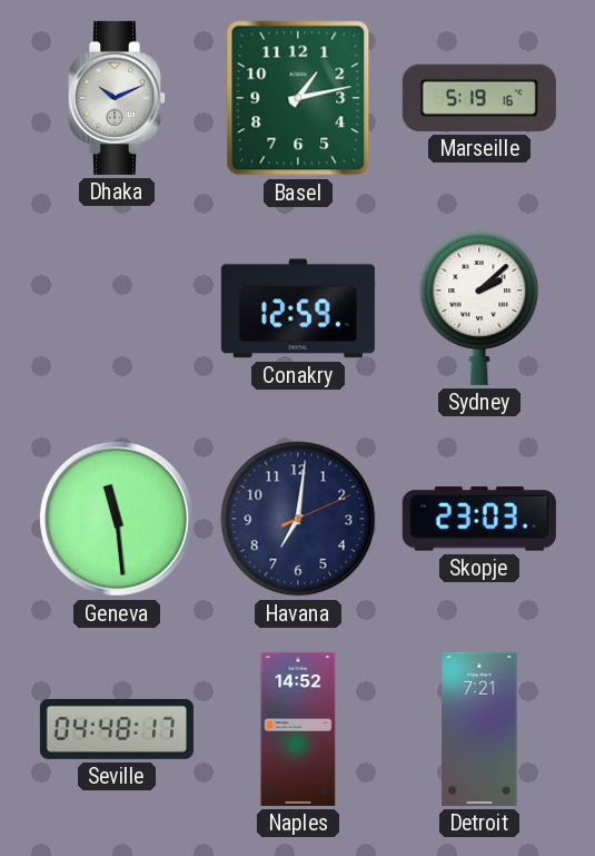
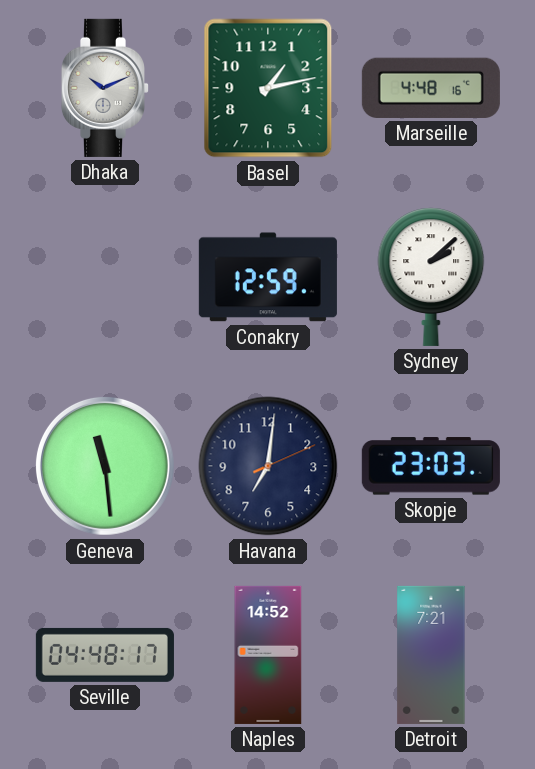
Marseille: 5:19 -> 4:48 (431, 88)
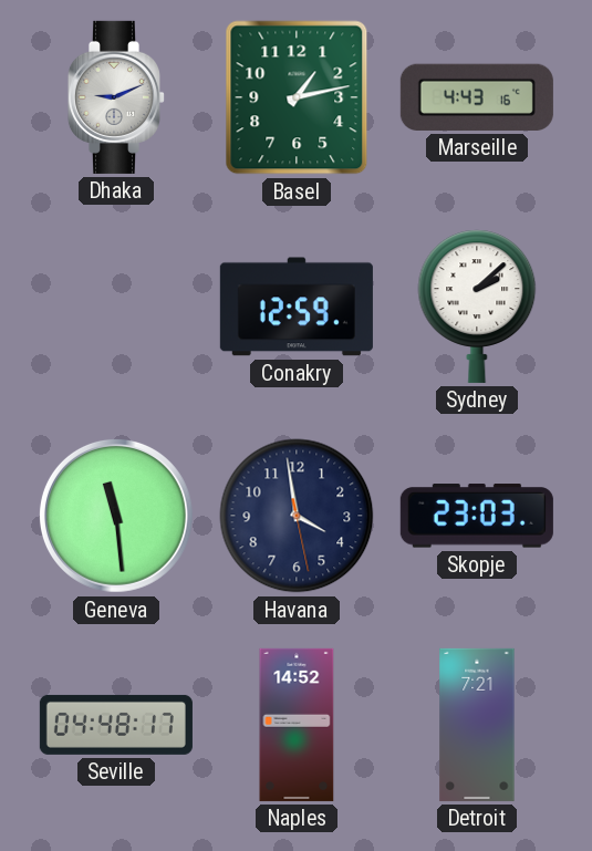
Dhaka: 10:11 -> 9:11 (115, 97)
Marseille: 4:48 -> 4:43 (477, 97)
Havana: 7:01 -> 3:58 (297, 516)
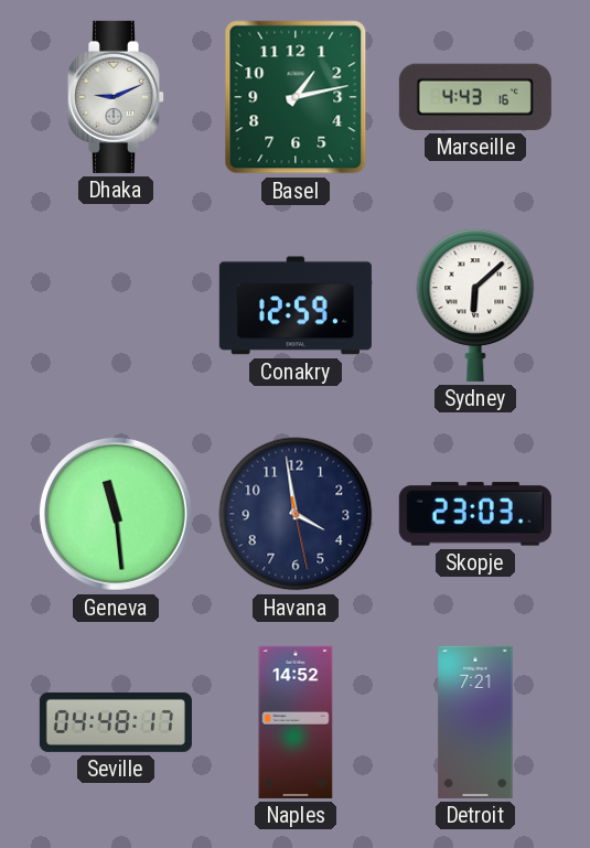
Sydney: 2:08 -> 6:08 (475, 305)
